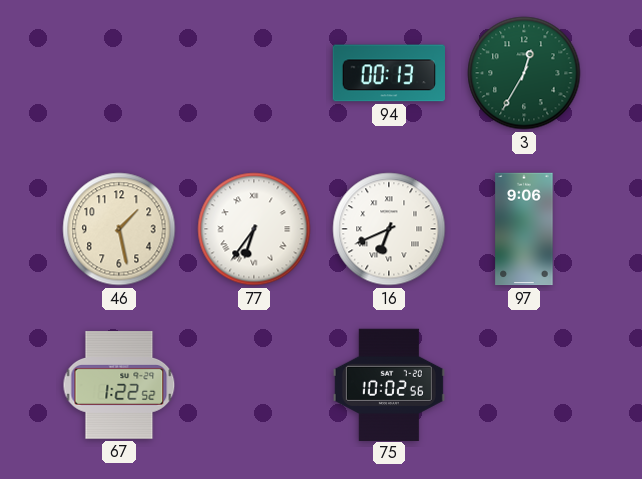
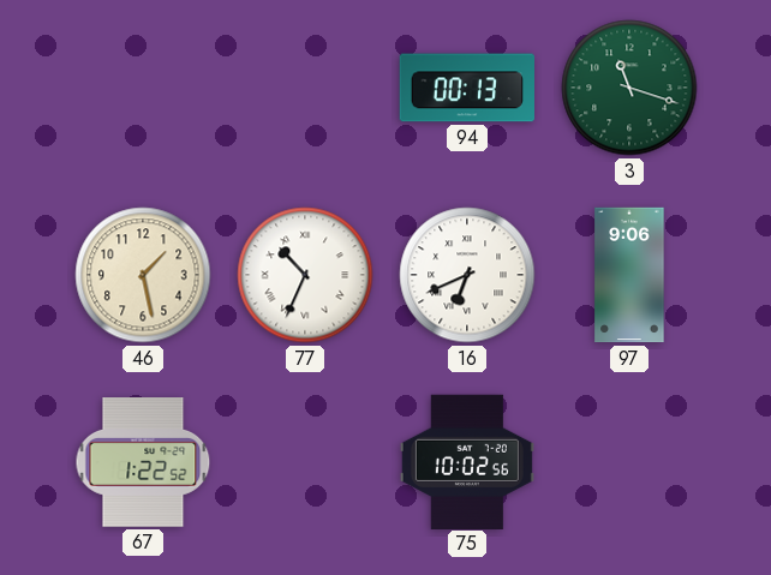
3: 12:35 -> 11:18 (629, 88)
77: 6:36 -> 10:34 (305, 275)
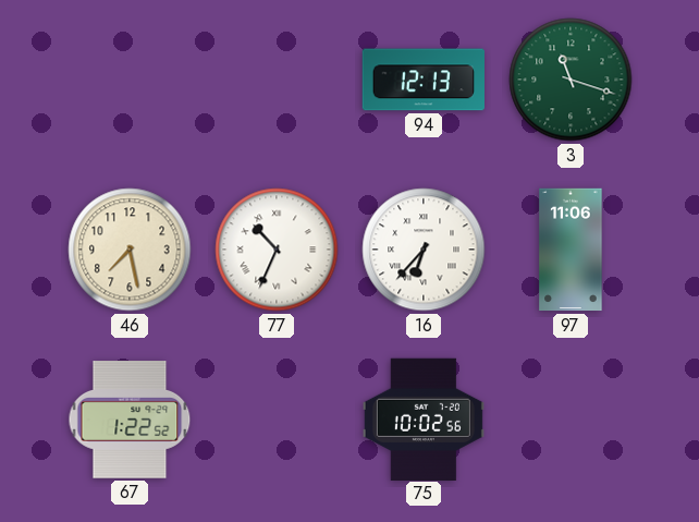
94: 00:13 -> 12:13 (422, 80)
46: 1:28 -> 7:28 (130, 250)
16: 6:41 -> 6:37 (424, 250)
97: 9:06 -> 11:06 (571, 250)
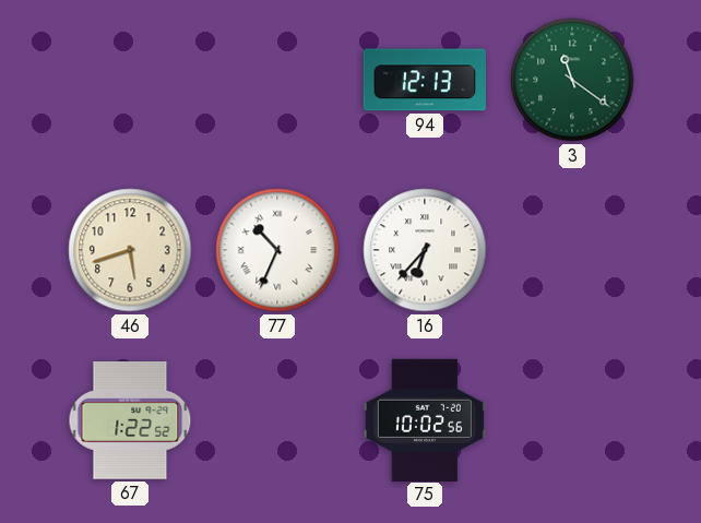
3: 11:18 -> 11:21 (572, 80)
46: 7:28 -> 5:42 (130, 250)
97: 11:06 -> none (571, 250)
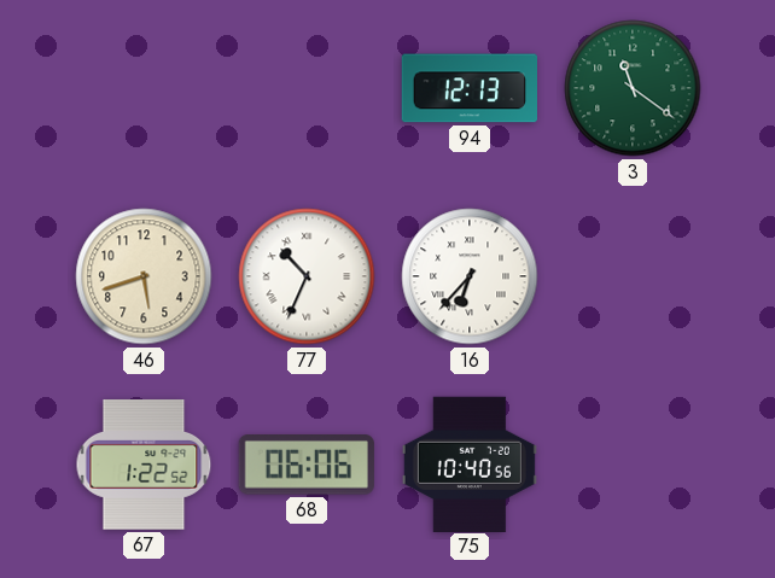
68: none -> 06:06 (307, 465)
75: 10:02 -> 10:40 (470, 463)
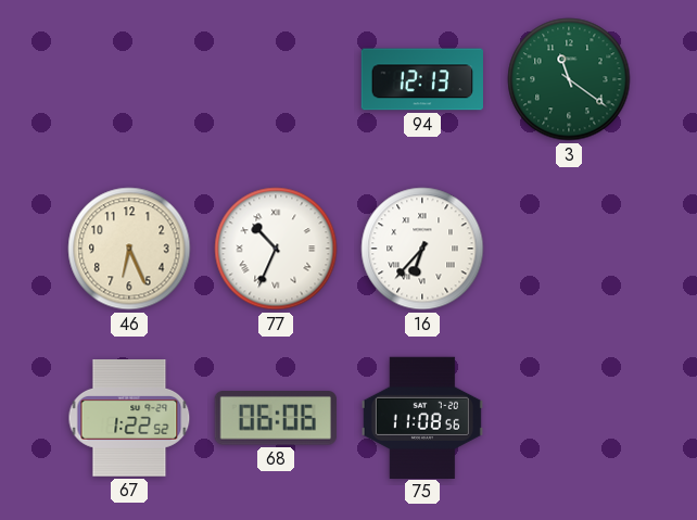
46: 5:42 -> 6:26 (129, 249)
75: 10:40 -> 11:08 (422, 417)
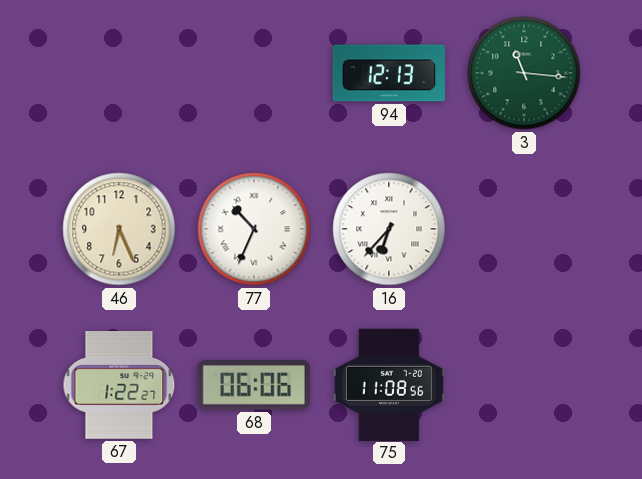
3: 11:21 -> 11:16 (524, 73)
67: 1:22:52 -> 1:22:27 (119, 386)
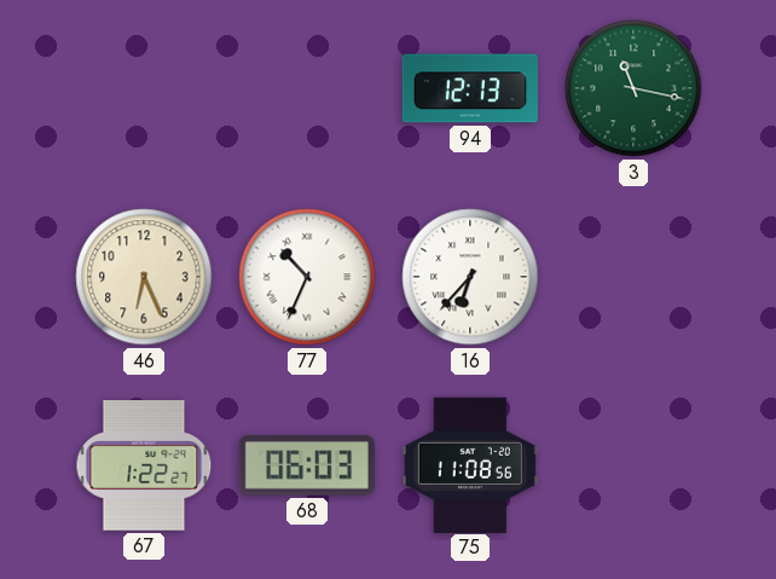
3: 11:16 -> 11:17 (633, 88)
68: 06:06 -> 06:03 (307, 465)
